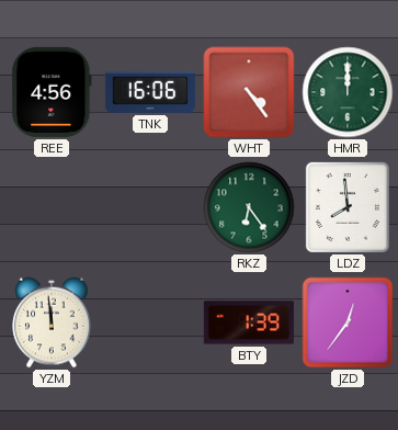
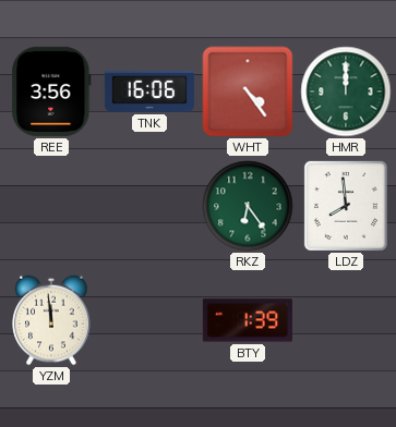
REE: 4:56 -> 3:56 (51, 91)
JZD: 12:36 -> none (348, 322)
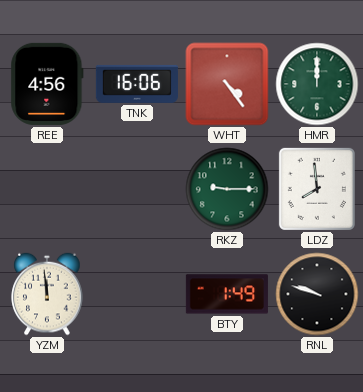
REE: 3:56 -> 4:56 (47, 84)
RKZ: 6:24 -> 9:15 (227, 189)
BTY: 1:39 -> 1:49 (227, 294)
RNL: none -> 9:48 (317, 294)
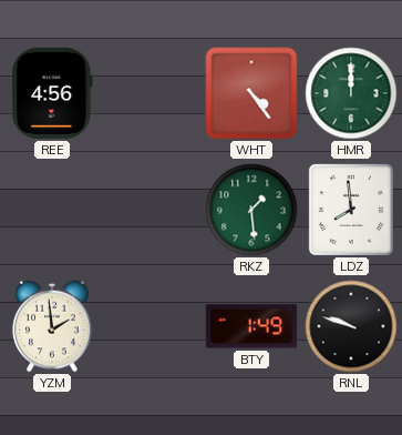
TNK: 16:06 -> none (137, 84)
RKZ: 9:15 -> 1:29 (251, 210)
YZM: 11:59 -> 1:59 (52, 326)
